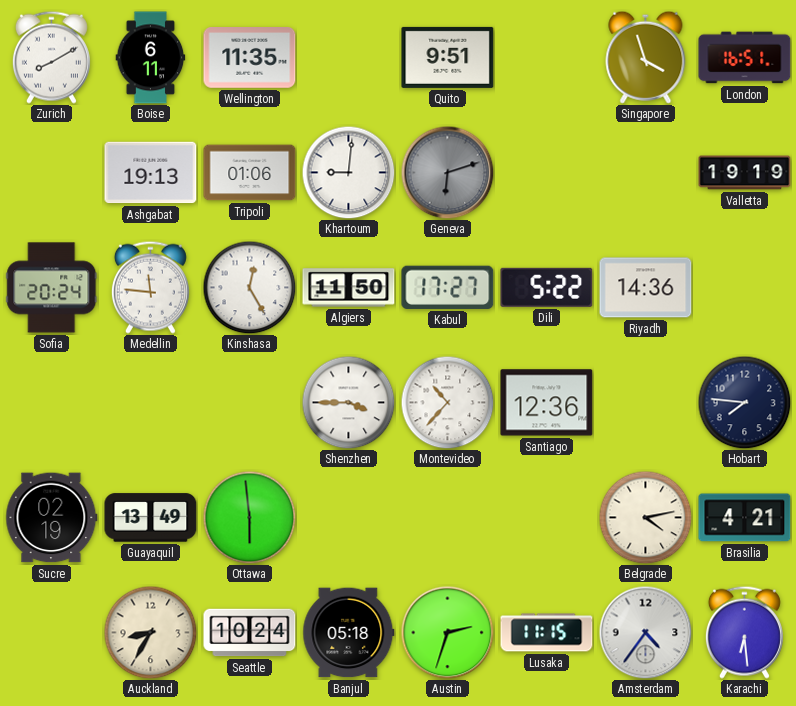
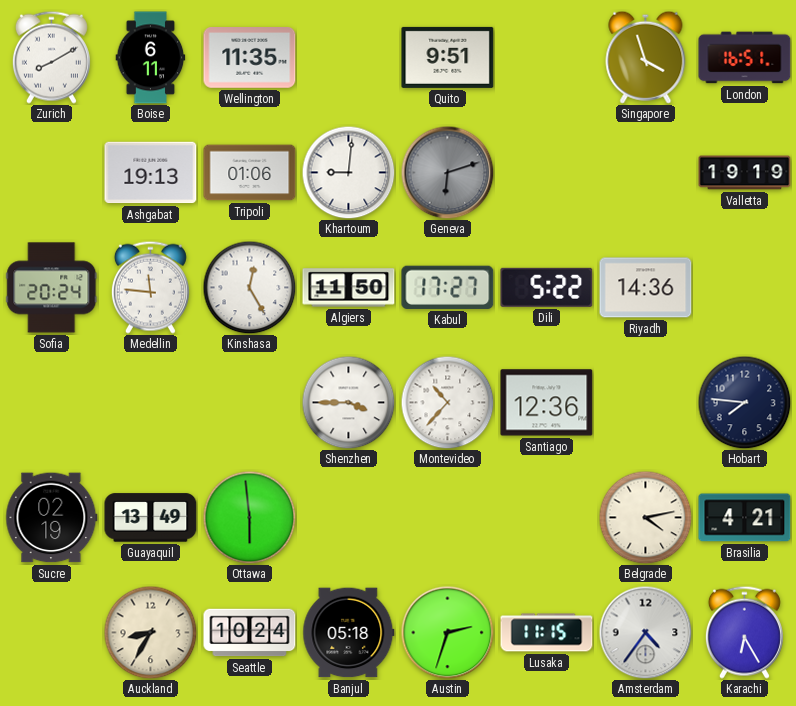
Karachi: 6:29 -> 6:25 (744, 632)
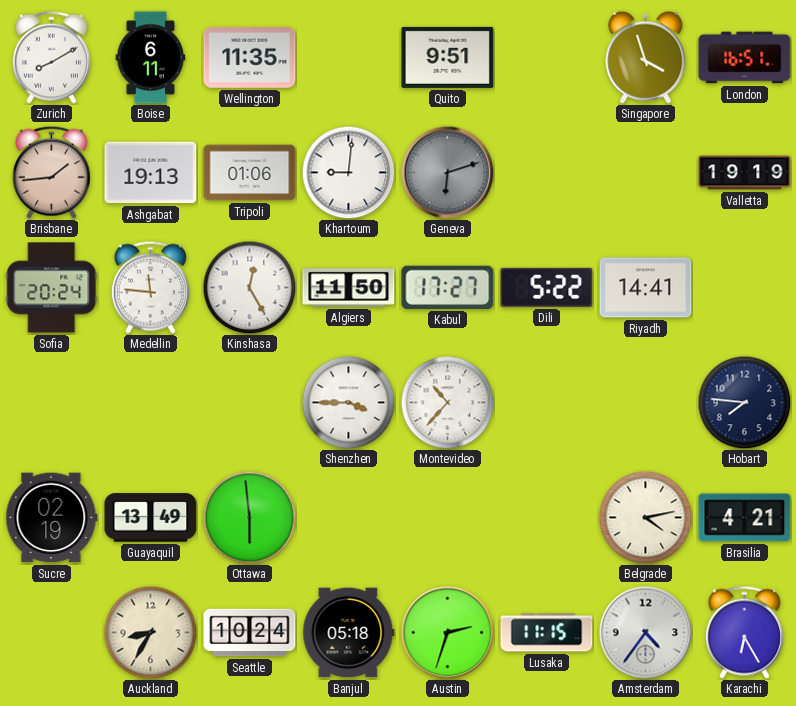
Brisbane: none -> 1:44 (51, 172)
Riyadh: 14:36 -> 14:41 (646, 288)
Santiago: 12:36 -> none (547, 403)
